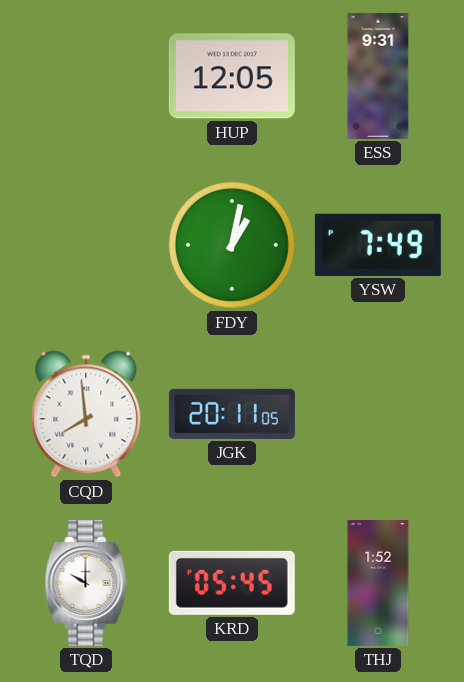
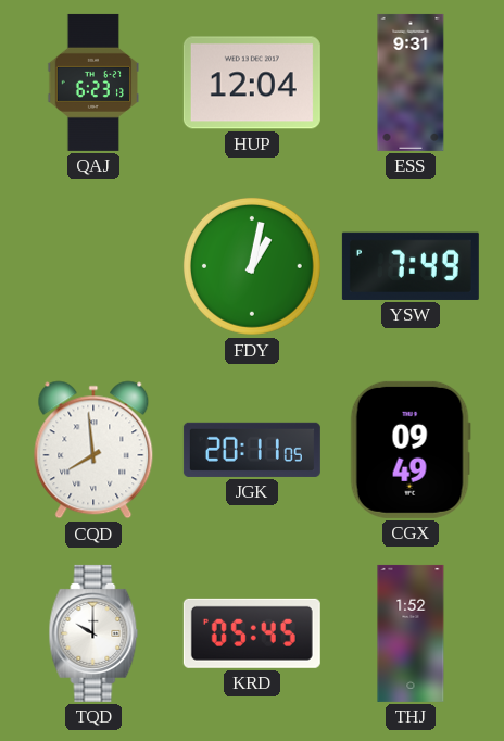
QAJ: none -> 6:23 (93, 83)
HUP: 12:05 -> 12:04 (252, 83)
CGX: none -> 09:49 (411, 450)
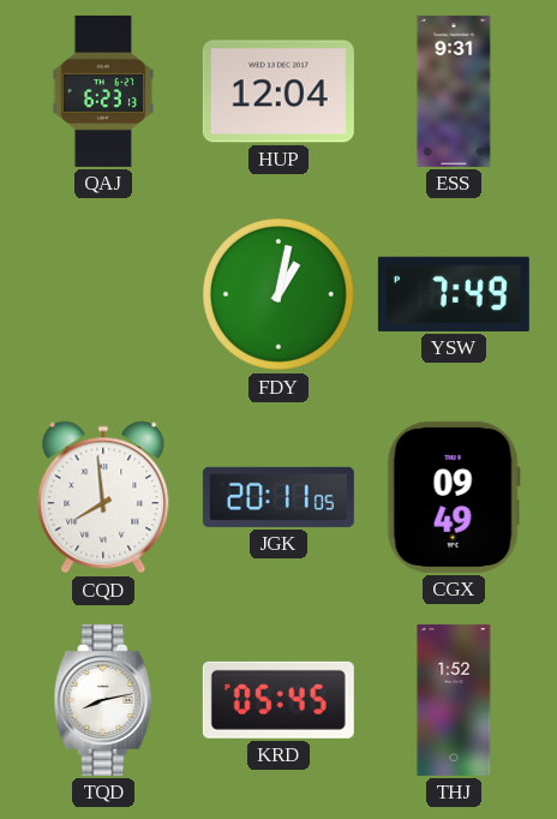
TQD: 10:00 -> 8:13 (103, 700)
